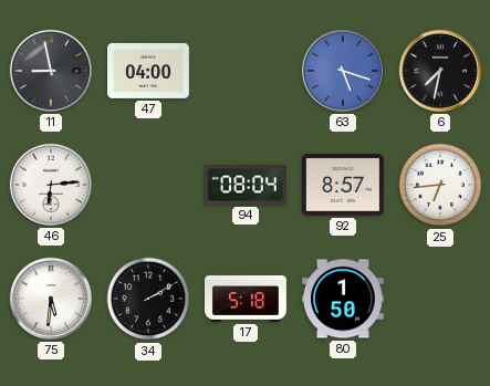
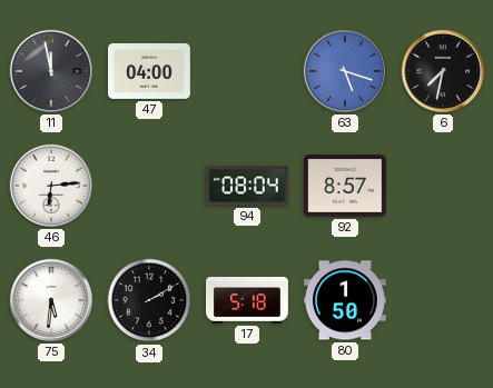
11: 8:58 -> 11:58 (51, 71)
25: 6:44 -> none (440, 185)
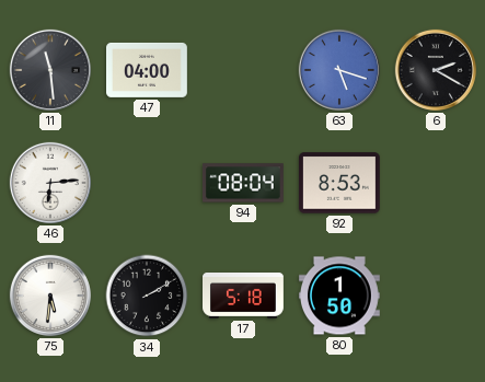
11: 11:58 -> 11:29 (50, 70)
6: 7:32 -> 2:20 (436, 70)
92: 8:57 -> 8:53 (339, 183)
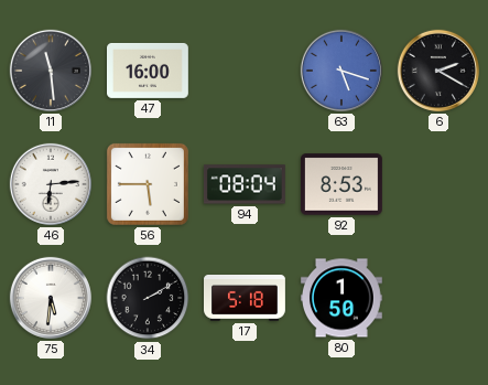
47: 04:00 -> 16:00 (149, 71)
56: none -> 5:45 (148, 184)
